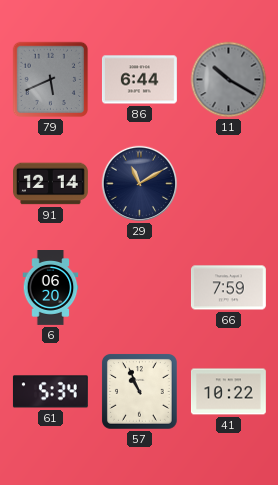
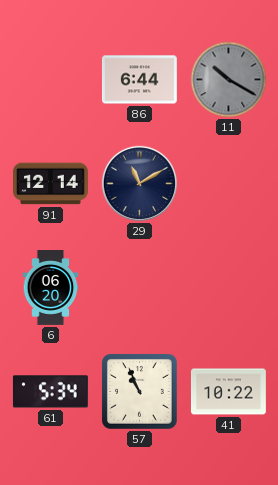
79: 5:41 -> none (51, 80)
66: 7:59 -> none (228, 288)
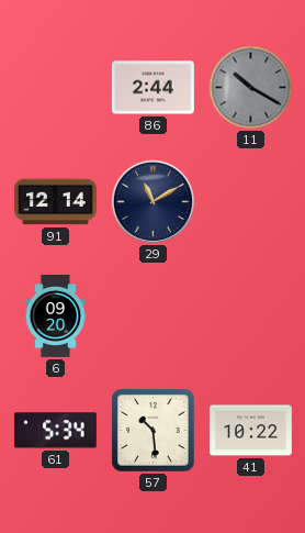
86: 6:44 -> 2:44 (152, 88)
6: 06:20 -> 09:20 (56, 317)
57: 10:56 -> 10:29 (154, 431)
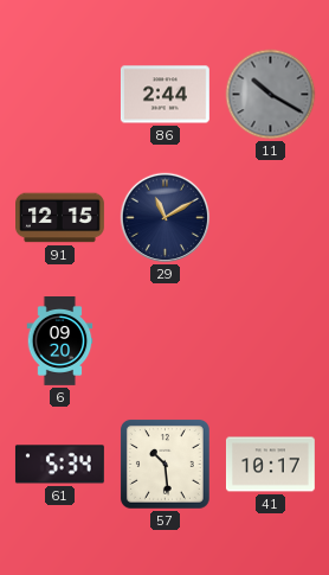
91: 12:14 -> 12:15 (60, 218)
41: 10:22 -> 10:17 (270, 465)
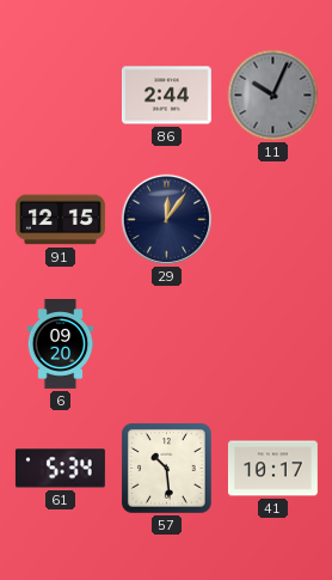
11: 10:20 -> 10:04 (273, 96)
29: 11:10 -> 12:06 (167, 220)
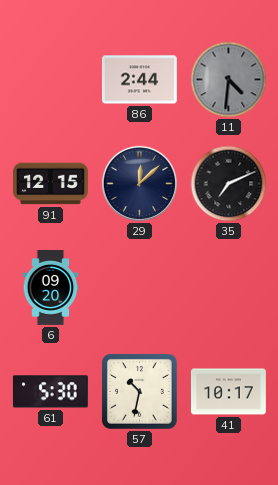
11: 10:04 -> 4:31 (229, 80)
29: 12:06 -> 12:08 (140, 184)
35: none -> 7:11 (229, 184)
61: 5:34 -> 5:30 (50, 392)
57: 10:29 -> 10:32 (140, 392)
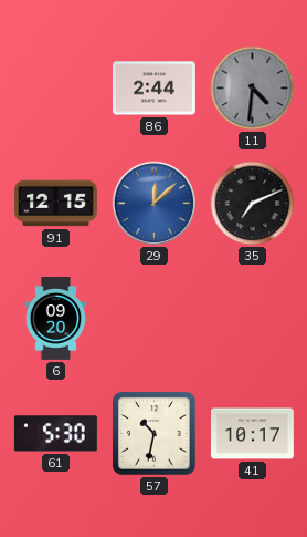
29 dial: navy -> blue (155, 204)
